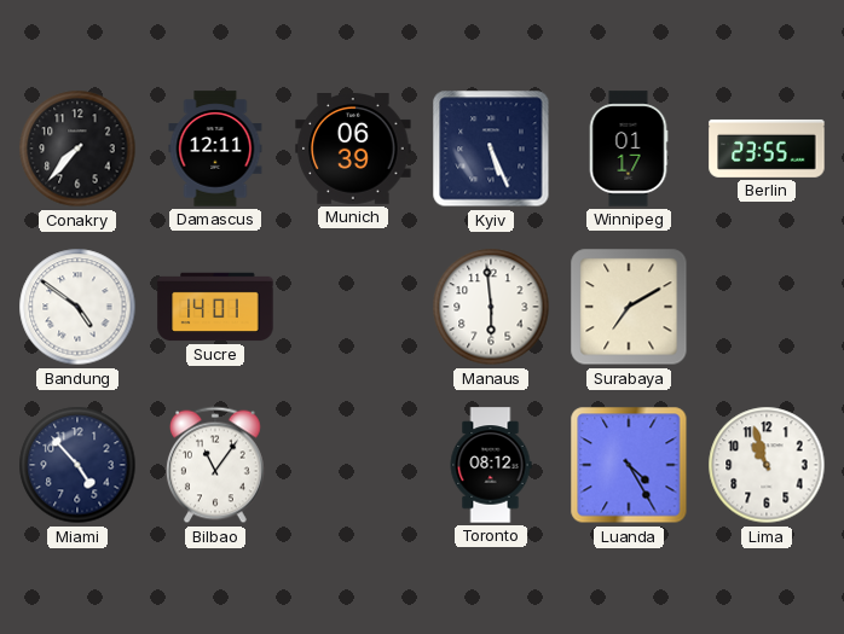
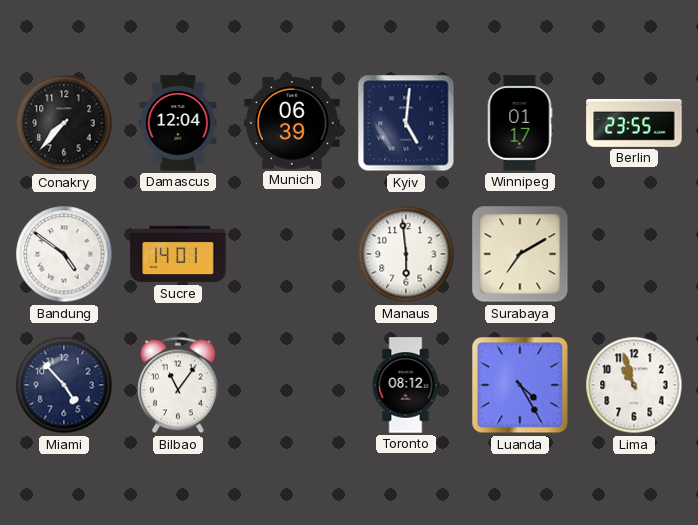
Damascus: 12:11 -> 12:04 (178, 123)
Kyiv: 5:26 -> 5:01 (406, 123)
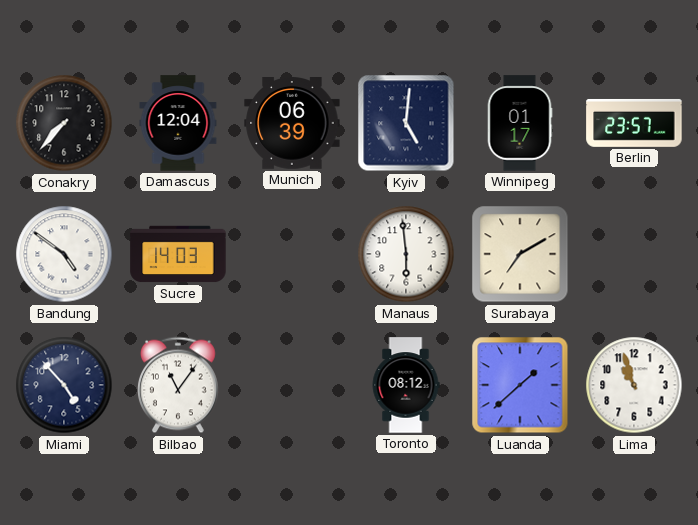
Berlin: 23:55 -> 23:57 (634, 123)
Sucre: 14:01 -> 14:03 (178, 254)
Luanda: 4:25 -> 1:38 (520, 385)
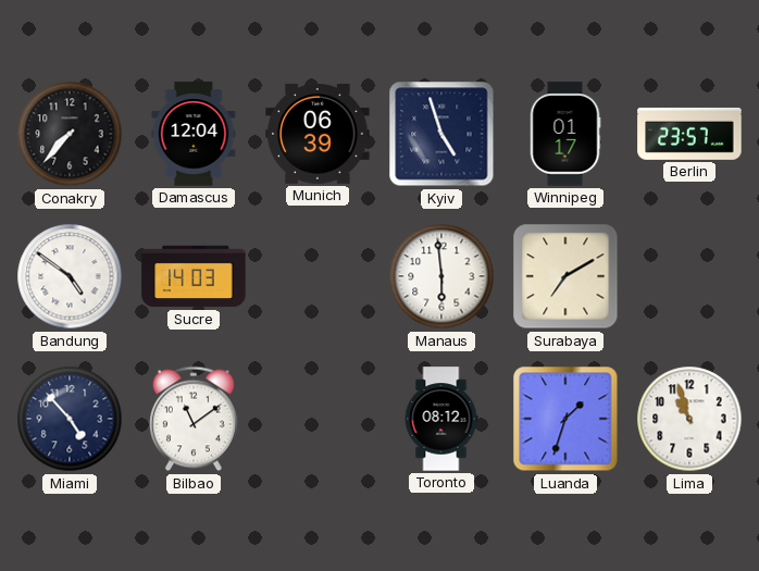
Kyiv: 5:01 -> 4:57 (441, 134)
Bilbao: 11:06 -> 11:09 (195, 419)
Luanda: 1:38 -> 1:33 (565, 419)
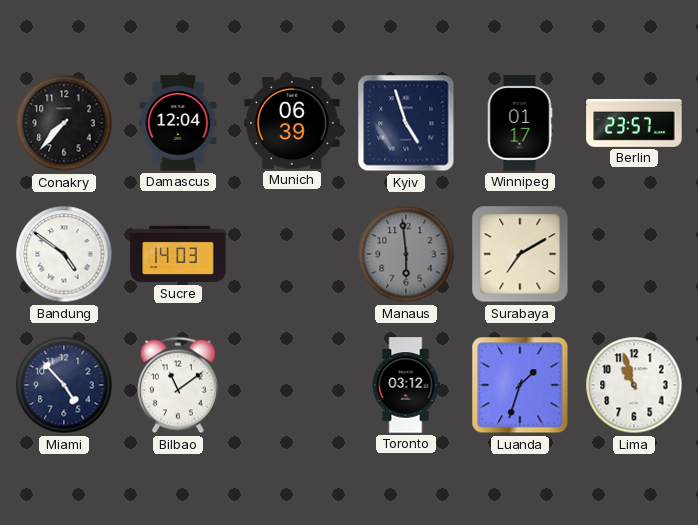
Manaus dial: white -> grey (406, 254)
Toronto: 08:12 -> 03:12 (406, 385)
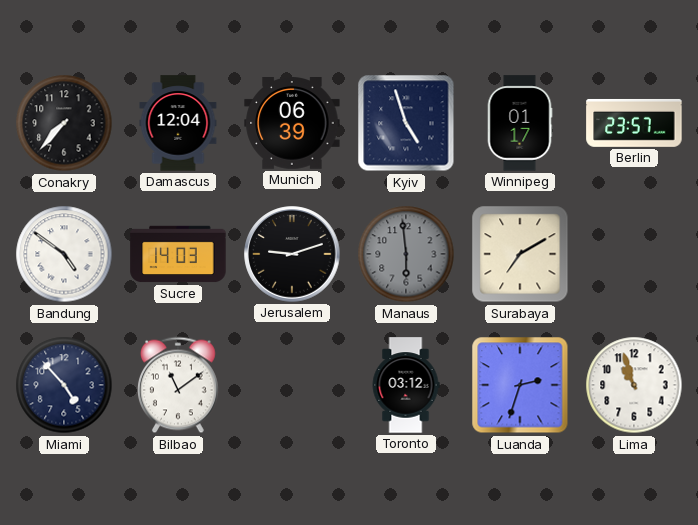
Jerusalem: none -> 9:12 (292, 254)
Luanda: 1:33 -> 2:33 (520, 385)
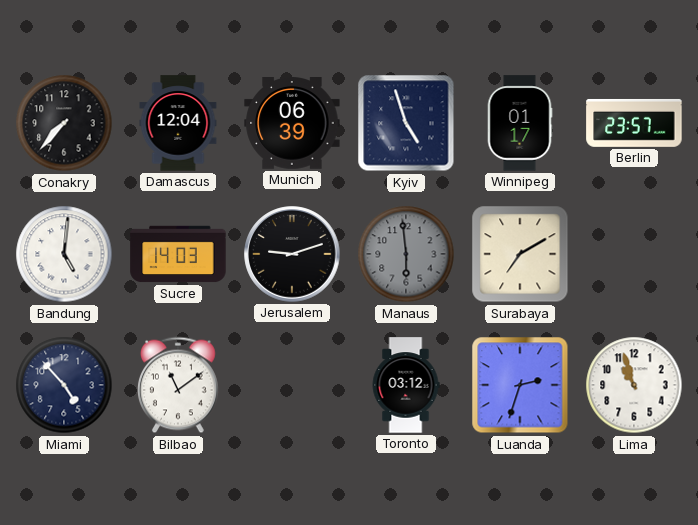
Bandung: 4:51 -> 5:01 (64, 254)
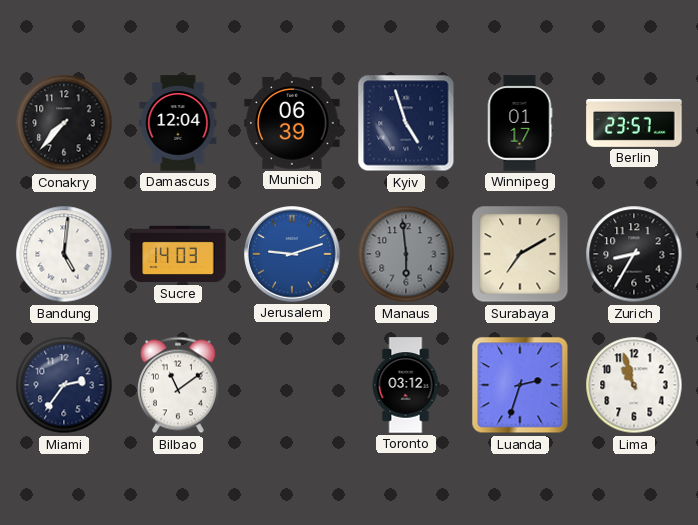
Jerusalem dial: black -> blue (292, 254)
Zurich: none -> 8:35 (634, 254)
Miami: 4:53 -> 2:36 (64, 385)
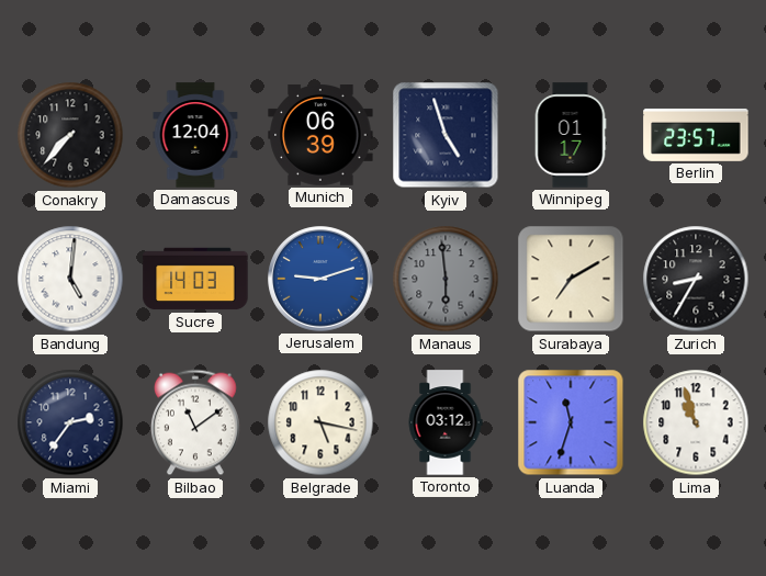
Belgrade: none -> 5:17 (320, 422)
Luanda: 2:33 -> 11:33 (571, 422)
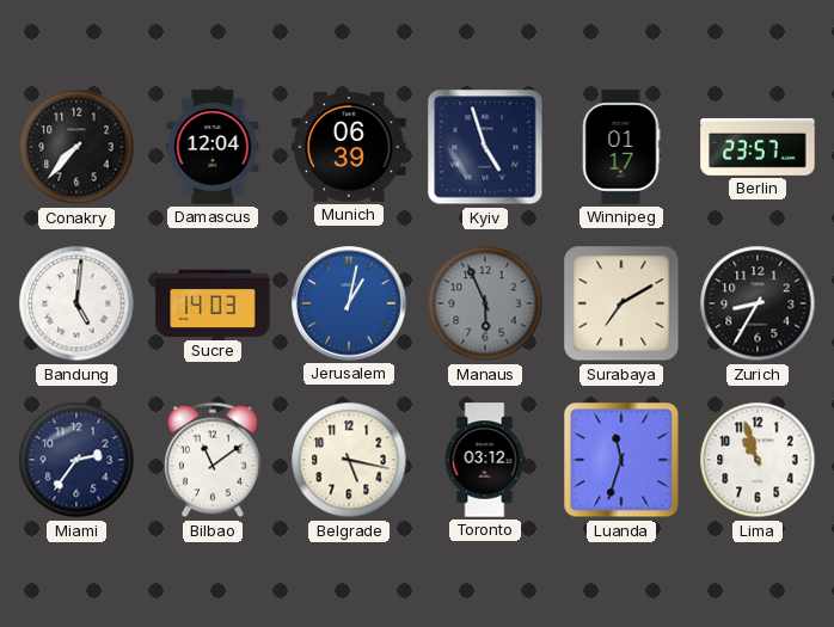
Jerusalem: 9:12 -> 1:02 (349, 303)
Manaus: 5:59 -> 5:56 (485, 303)
